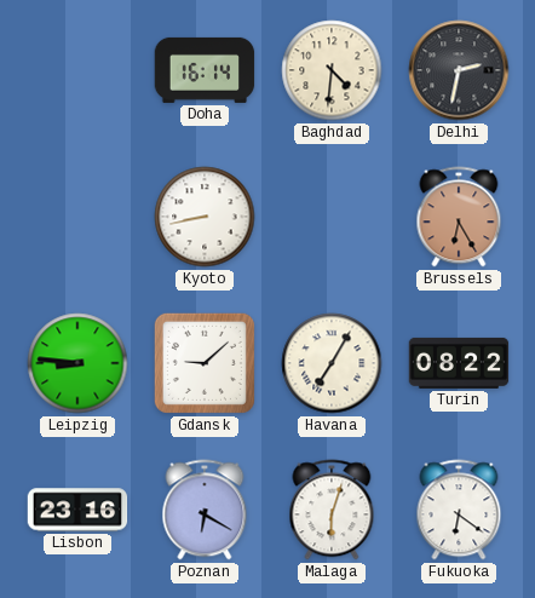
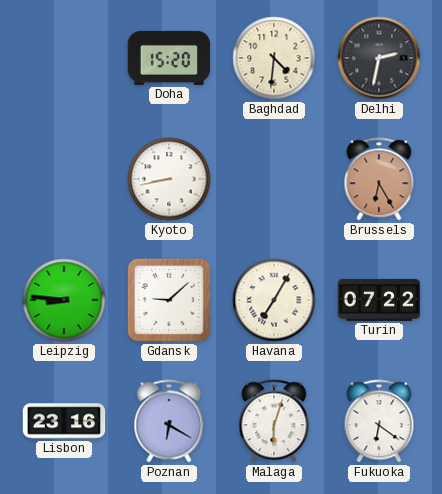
Doha: 16:14 -> 15:20 (169, 58)
Turin: 08:22 -> 07:22 (379, 300)
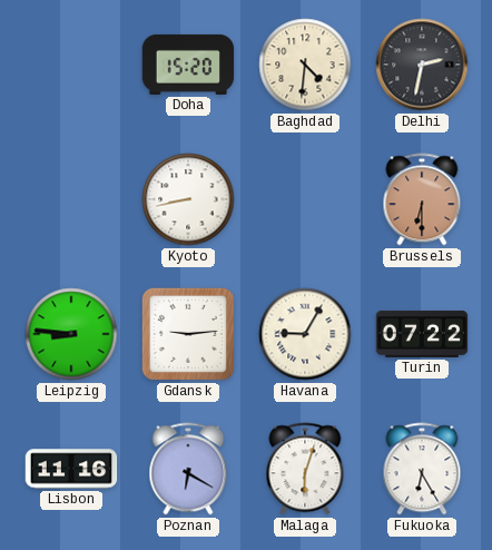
Brussels: 6:25 -> 6:30 (422, 199)
Gdansk: 9:08 -> 9:14 (188, 334)
Havana: 7:05 -> 9:05 (305, 334)
Lisbon: 23:16 -> 11:16 (71, 469)
Fukuoka: 6:21 -> 6:25 (422, 469)
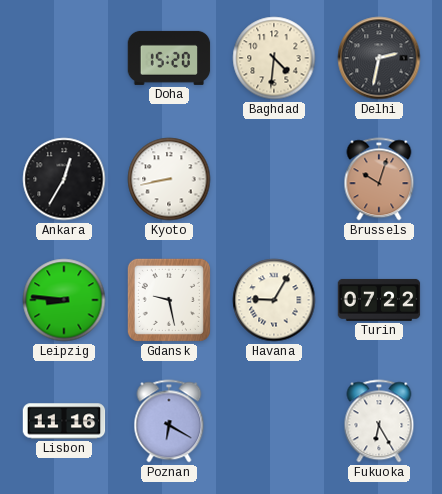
Ankara: none -> 12:35 (64, 179)
Brussels: 6:30 -> 10:03 (379, 179)
Gdansk: 9:14 -> 9:28 (169, 300)
Malaga: 6:03 -> none (305, 469)
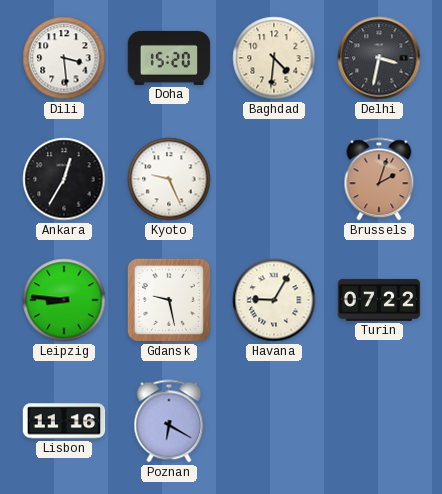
Dili: none -> 3:29 (64, 58)
Delhi: 2:32 -> 3:32 (379, 58)
Kyoto: 8:43 -> 9:26 (169, 179)
Brussels: 10:03 -> 2:03 (379, 179)
Fukuoka: 6:25 -> none (379, 421)
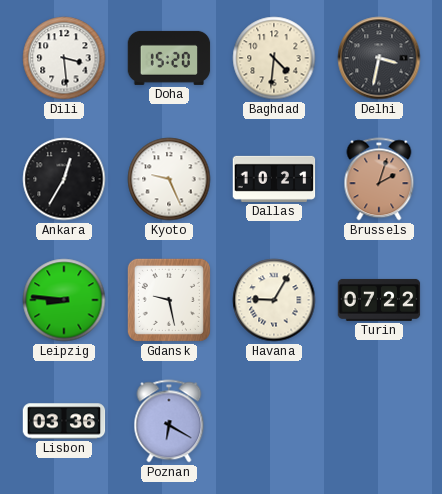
Dallas: none -> 10:21 (274, 179)
Lisbon: 11:16 -> 03:36 (64, 421)
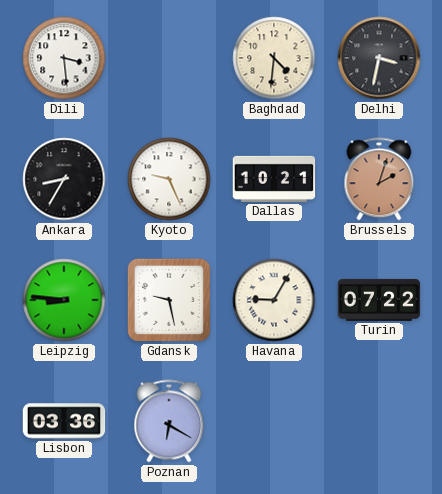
Doha: 15:20 -> none (169, 58)
Ankara: 12:35 -> 8:35 (64, 179)
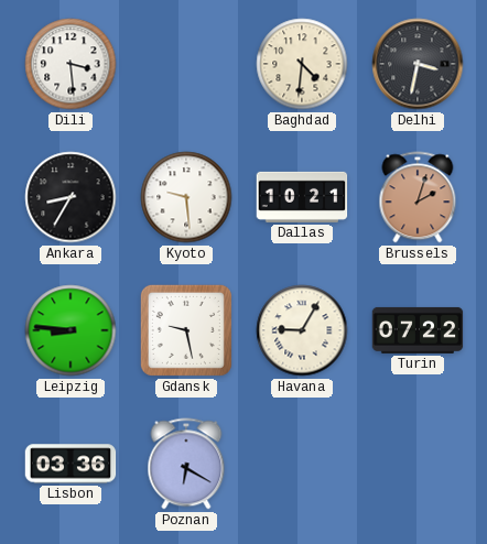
Kyoto: 9:26 -> 9:29 (186, 197)
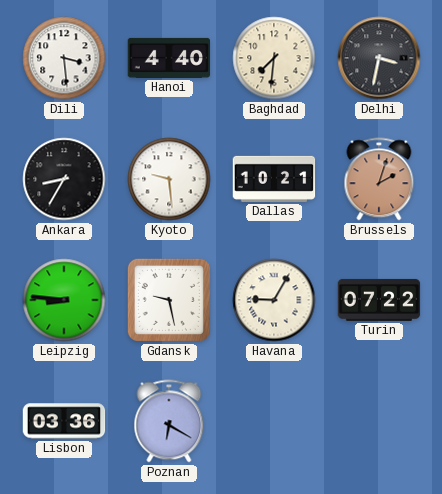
Hanoi: none -> 4:40 (169, 58)
Baghdad: 4:31 -> 7:31 (274, 58)
